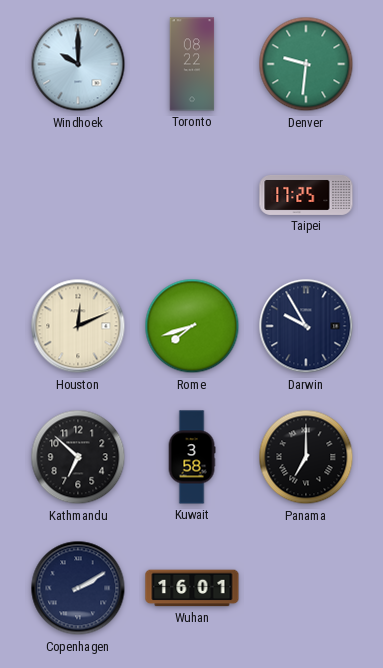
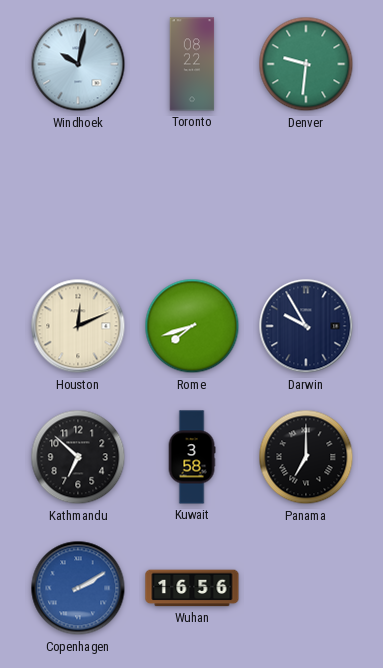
Windhoek: 10:00 -> 10:02 (78, 64)
Taipei: 17:25 -> none (306, 195)
Copenhagen dial: navy -> blue (78, 588)
Wuhan: 16:01 -> 16:56 (192, 588)
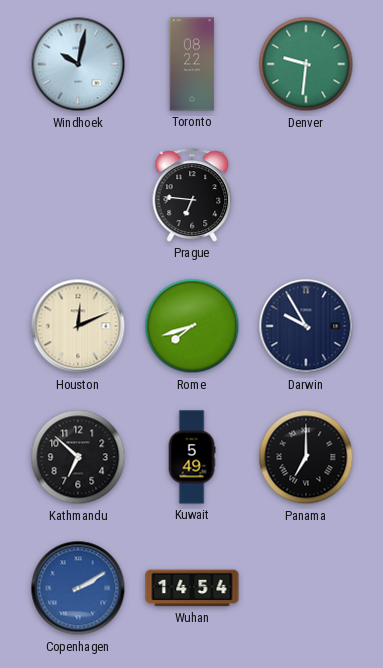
Prague: none -> 6:46 (192, 195)
Kuwait: 3:58 -> 5:49 (192, 457)
Wuhan: 16:56 -> 14:54 (192, 588)
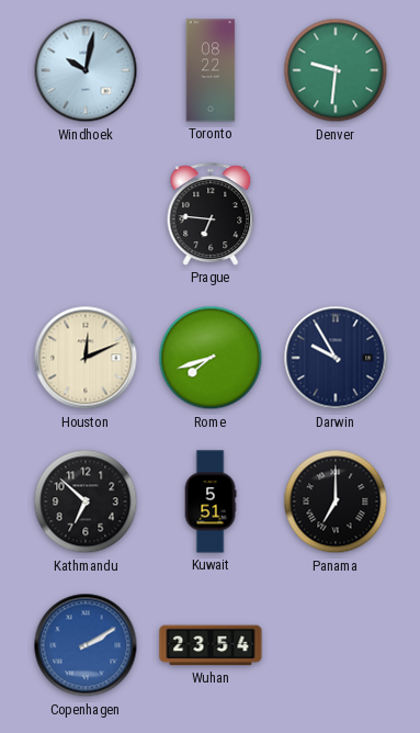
Kuwait: 5:49 -> 5:51 (211, 501)
Wuhan: 14:54 -> 23:54 (211, 645)
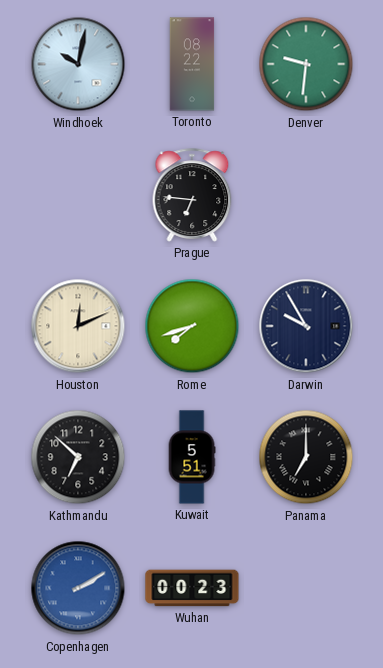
Wuhan: 23:54 -> 00:23 (192, 588)
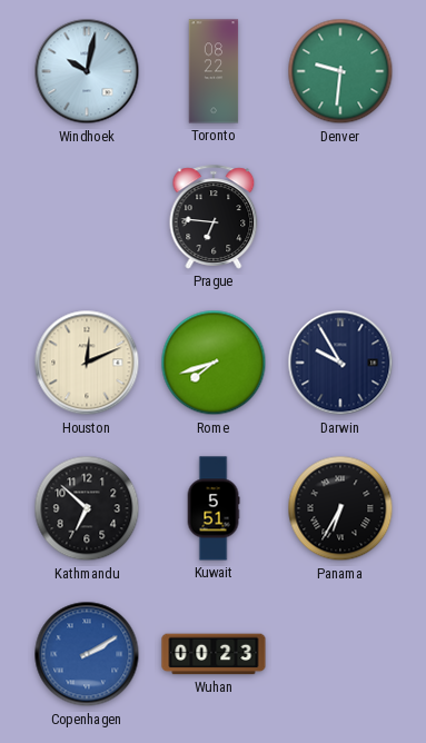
Panama: 7:00 -> 6:35 (340, 508)
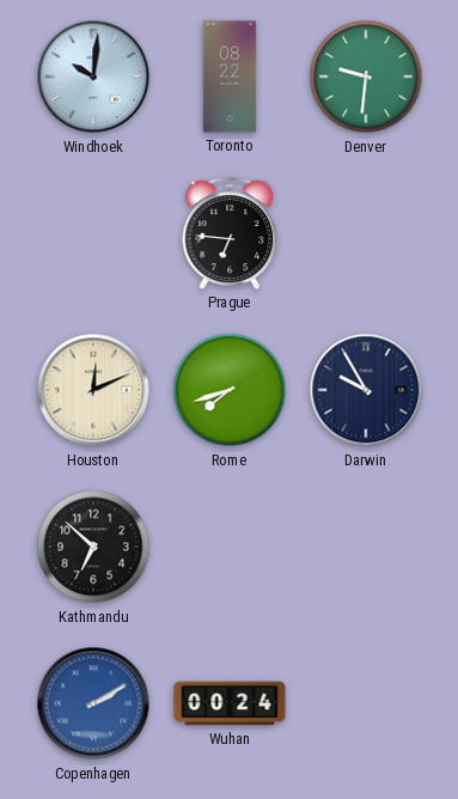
Windhoek: 10:02 -> 10:01 (93, 77)
Kuwait: 5:51 -> none (214, 508)
Panama: 6:35 -> none (340, 508)
Wuhan: 00:23 -> 00:24 (230, 703)
